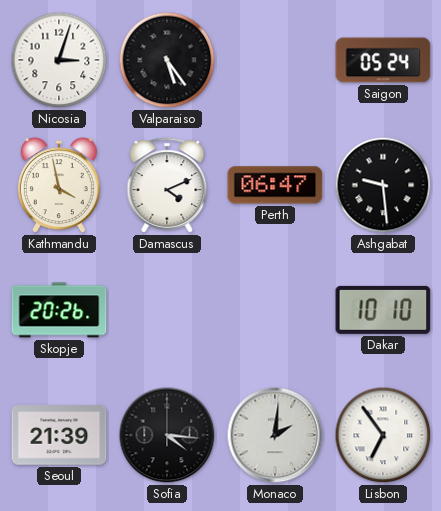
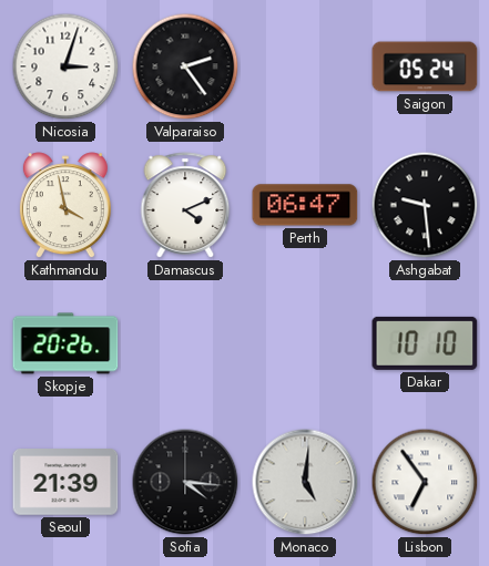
Valparaiso: 5:24 -> 2:24 (185, 66)
Monaco: 2:01 -> 5:01 (305, 482)
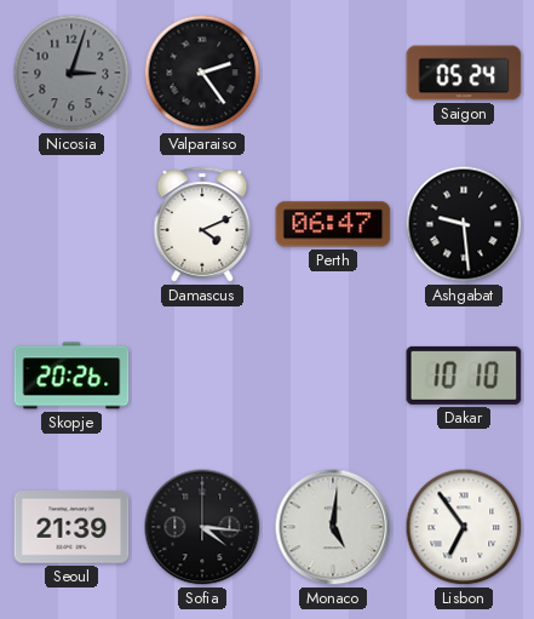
Nicosia dial: white -> grey (71, 73)
Kathmandu: 3:58 -> none (65, 206)
